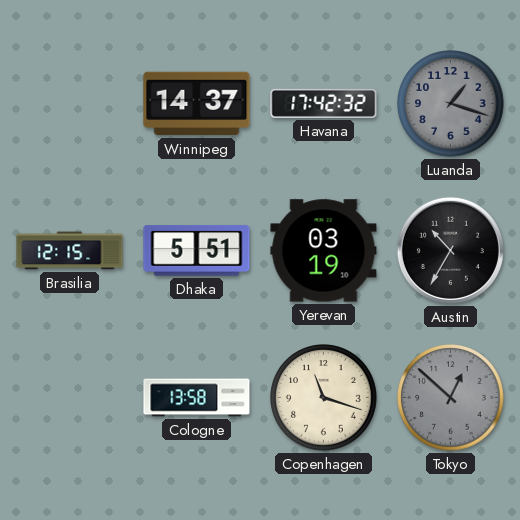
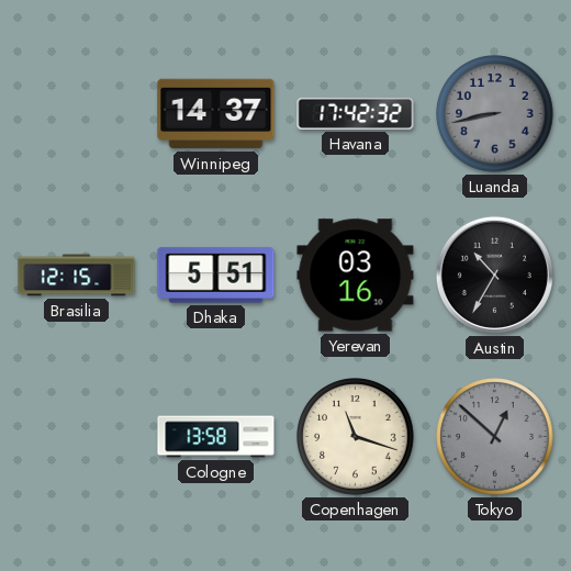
Luanda: 1:18 -> 8:43 (495, 114)
Yerevan: 03:19 -> 03:16 (356, 276)
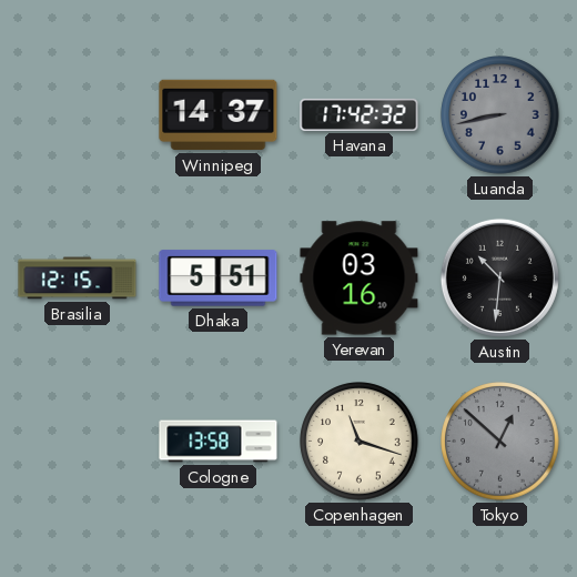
Austin: 10:35 -> 10:31 (499, 277)
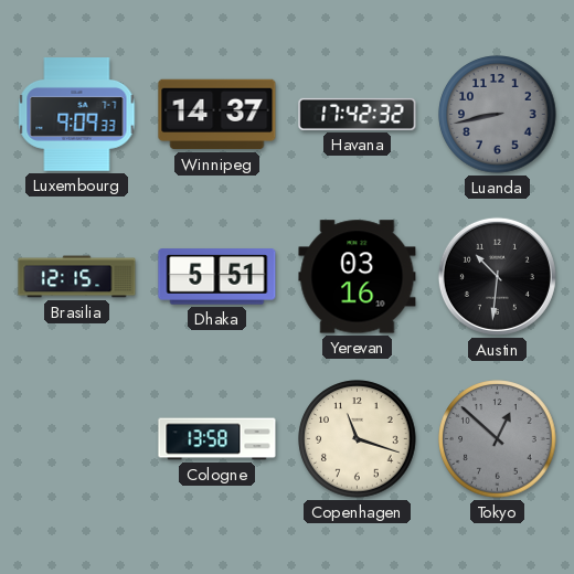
Luxembourg: none -> 9:09 (77, 115)
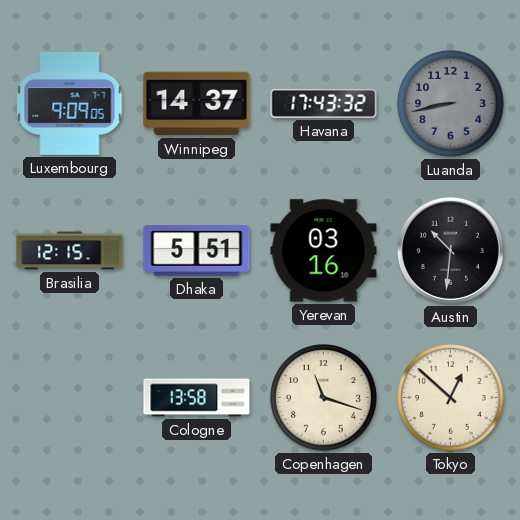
Luxembourg: 9:09:33 -> 9:09:05 (70, 104)
Havana: 17:42 -> 17:43 (324, 103)
Tokyo dial: grey -> cream (451, 398)
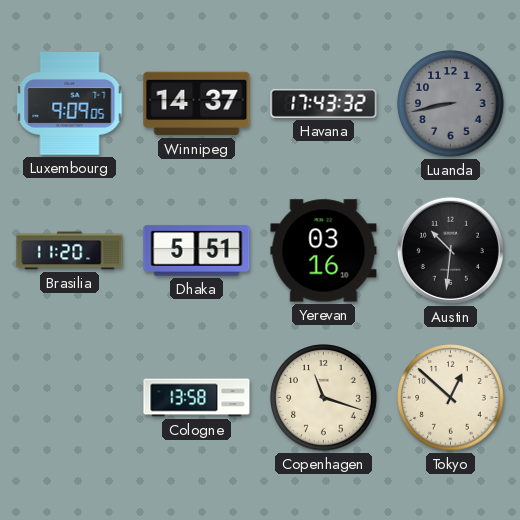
Brasilia: 12:15 -> 11:20 (70, 251)
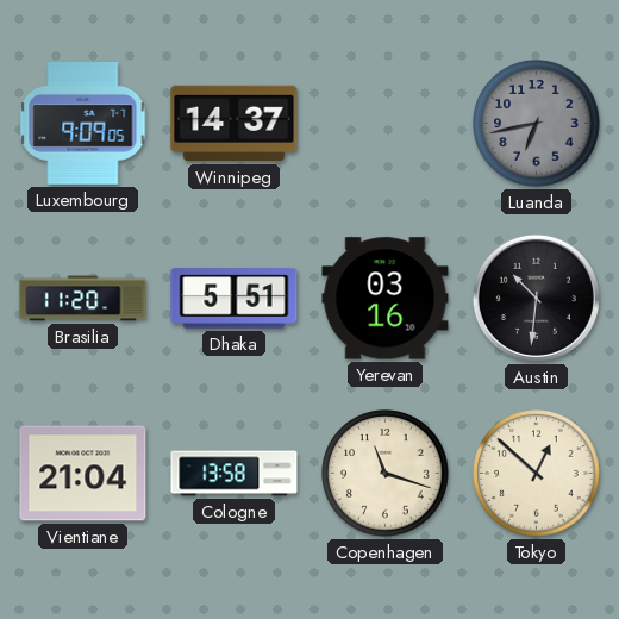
Havana: 17:43 -> none (324, 103)
Luanda: 8:43 -> 6:43 (537, 124)
Vientiane: none -> 21:04 (83, 474)
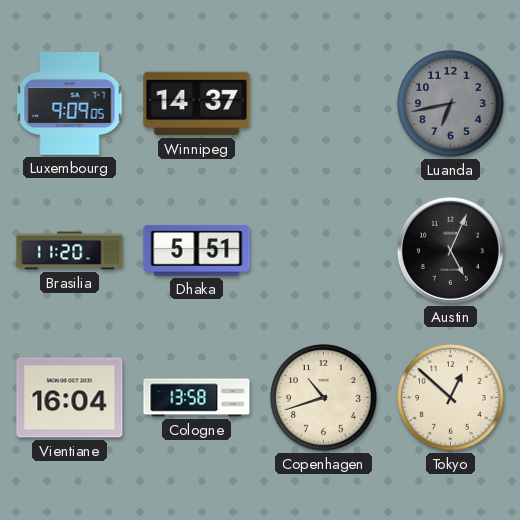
Yerevan: 03:16 -> none (386, 299)
Austin: 10:31 -> 5:04 (450, 250)
Vientiane: 21:04 -> 16:04 (70, 398)
Copenhagen: 11:18 -> 10:42 (324, 398)
